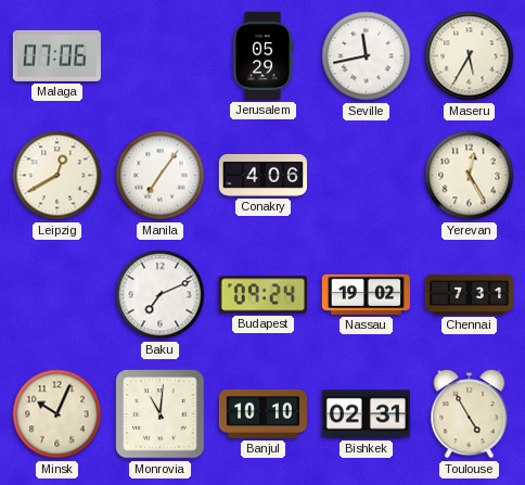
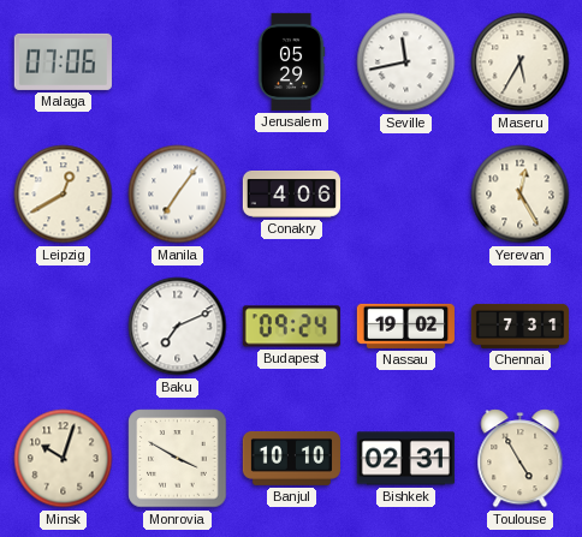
Minsk: 10:04 -> 10:03 (64, 459)
Monrovia: 11:01 -> 3:50 (178, 459)
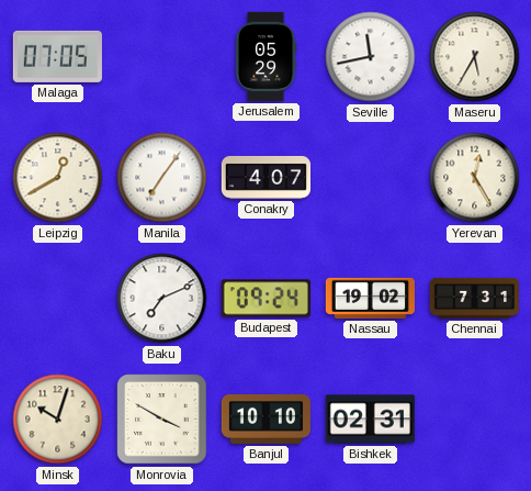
Malaga: 07:06 -> 07:05 (57, 56)
Conakry: 4:06 -> 4:07 (265, 178)
Toulouse: 4:55 -> none (521, 459)
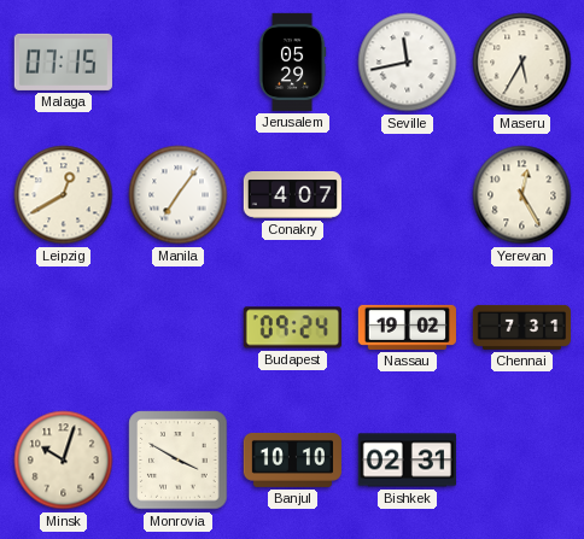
Malaga: 07:05 -> 07:15 (63, 61)
Baku: 7:11 -> none (162, 299)
